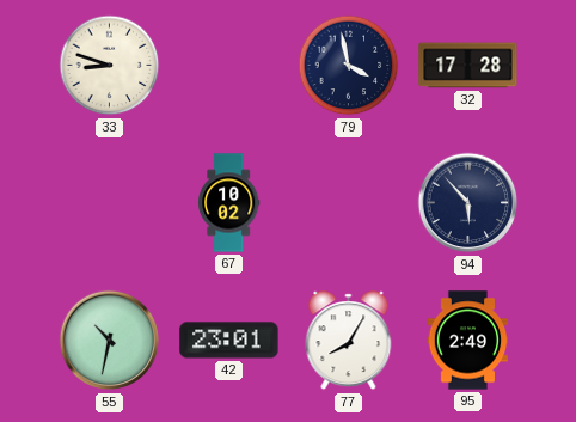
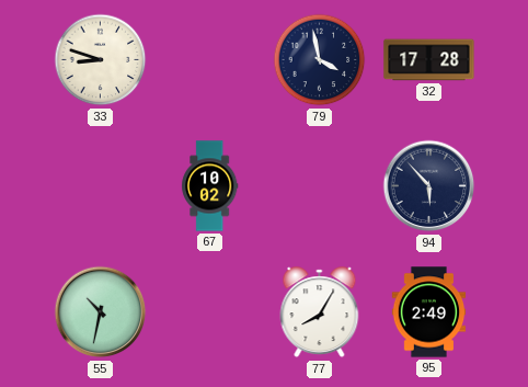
42: 23:01 -> none (229, 341)
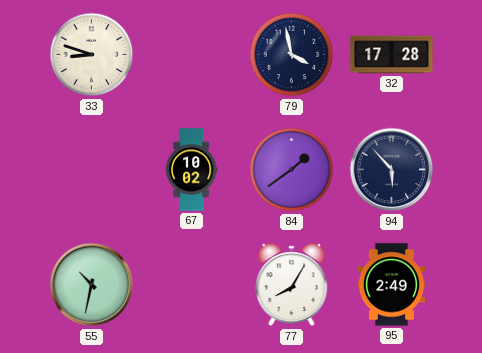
84: none -> 1:39 (292, 170)
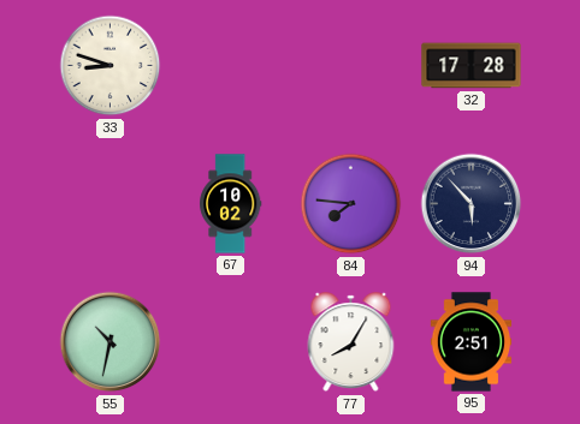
79: 3:58 -> none (292, 55)
84: 1:39 -> 7:46 (351, 204)
95: 2:49 -> 2:51 (472, 342)
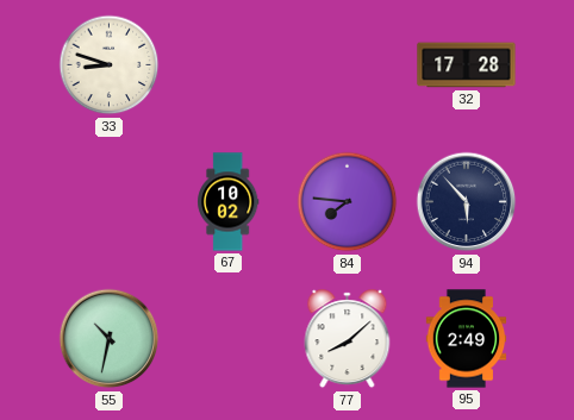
77: 8:05 -> 8:08 (348, 339)
95: 2:51 -> 2:49 (467, 339)
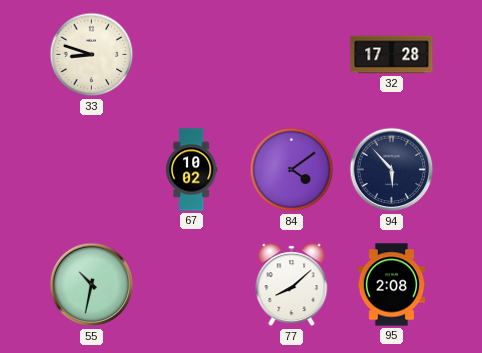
84: 7:46 -> 4:09 (292, 170)
95: 2:49 -> 2:08 (392, 285)
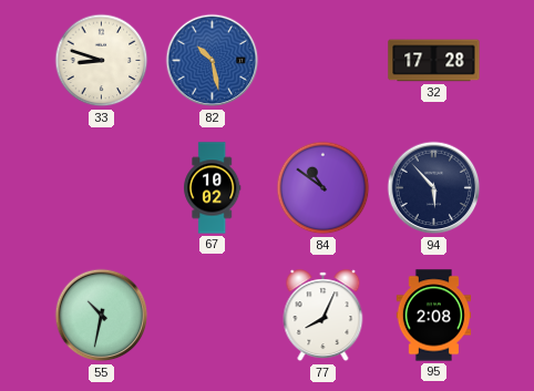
82: none -> 10:28 (213, 61)
84: 4:09 -> 10:51 (324, 188)
77: 8:08 -> 8:04 (324, 316)
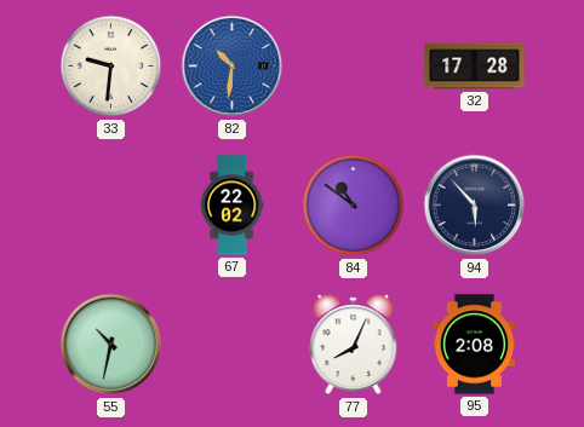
33: 8:48 -> 9:31 (111, 67)
82: 10:28 -> 10:31 (233, 67)
67: 10:02 -> 22:02 (233, 206)
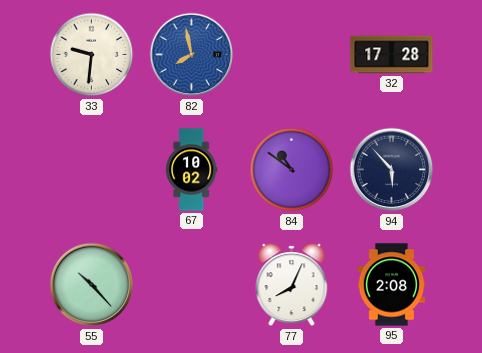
82: 10:31 -> 7:58 (192, 55)
67: 22:02 -> 10:02 (192, 170)
55: 10:32 -> 10:23 (92, 285)
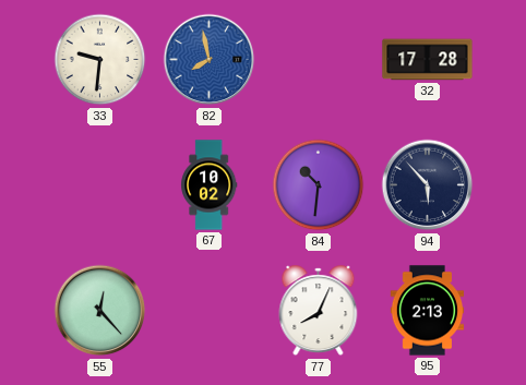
84: 10:51 -> 10:31 (319, 185)
55: 10:23 -> 12:23 (100, 311)
95: 2:08 -> 2:13 (428, 311)
